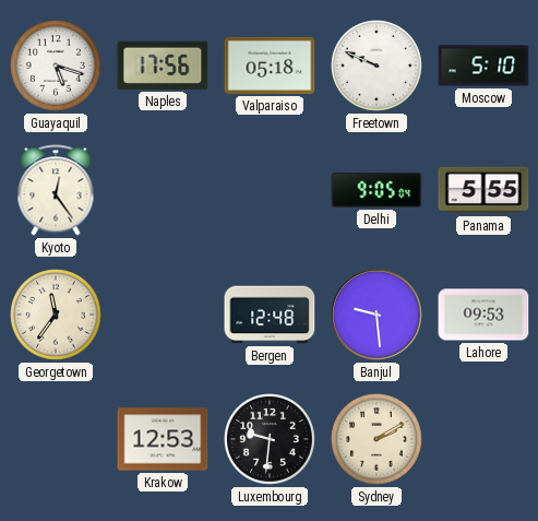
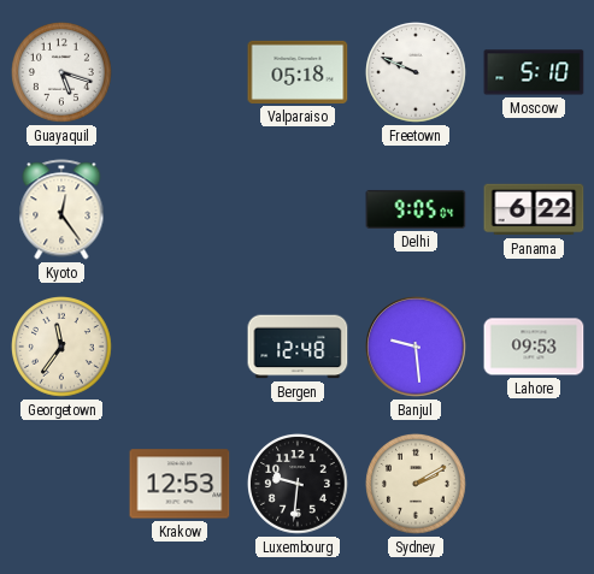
Naples: 17:56 -> none (163, 66)
Panama: 5:55 -> 6:22 (534, 209)
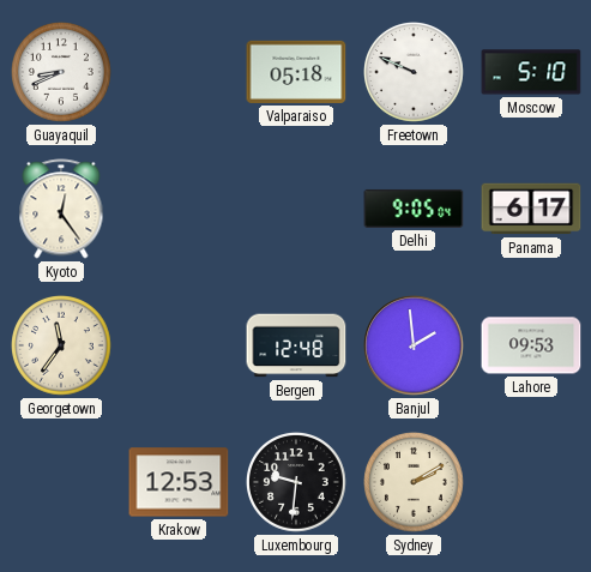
Guayaquil: 5:18 -> 8:41 (62, 73)
Panama: 6:22 -> 6:17 (531, 209)
Banjul: 9:29 -> 1:59 (414, 345)
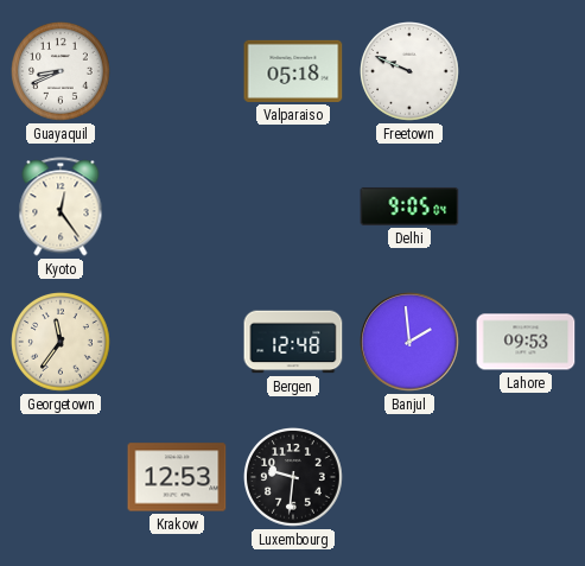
Moscow: 5:10 -> none (531, 72)
Panama: 6:17 -> none (531, 209)
Sydney: 2:10 -> none (415, 483)
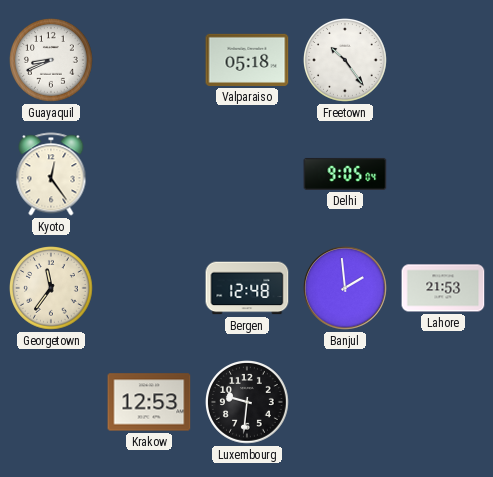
Freetown: 9:49 -> 10:24 (346, 61)
Lahore: 09:53 -> 21:53 (443, 288)
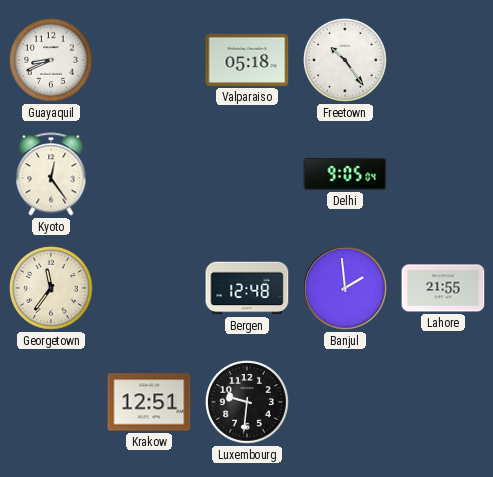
Lahore: 21:53 -> 21:55 (443, 288)
Krakow: 12:53 -> 12:51 (149, 402)
